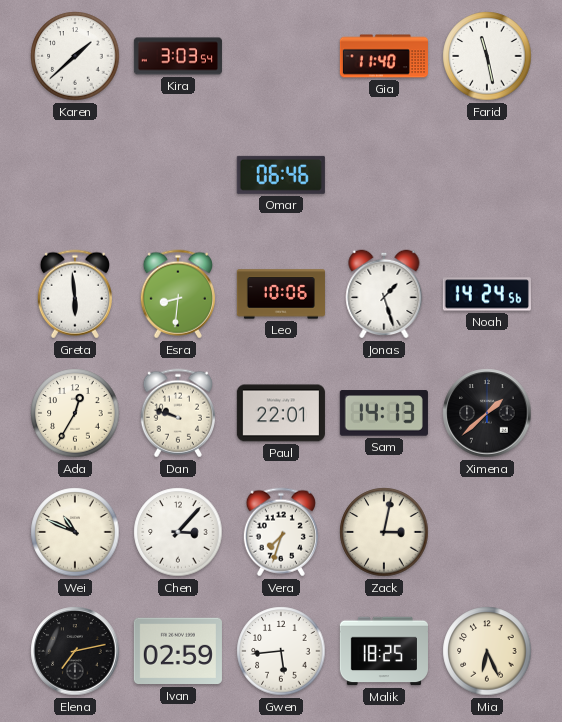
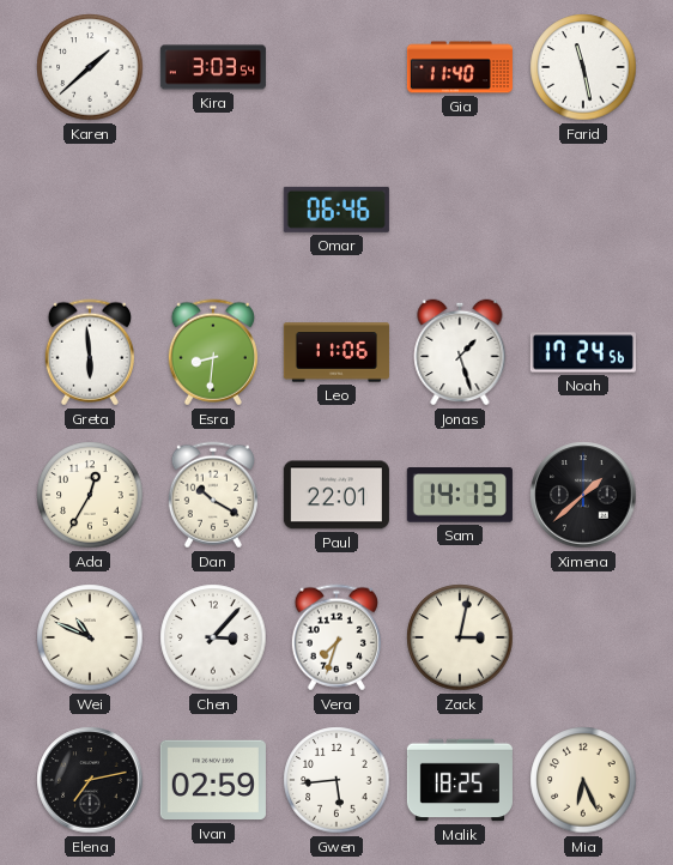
Leo: 10:06 -> 11:06 (336, 352)
Noah: 14:24 -> 17:24 (583, 352)
Dan: 9:48 -> 10:20 (213, 495)
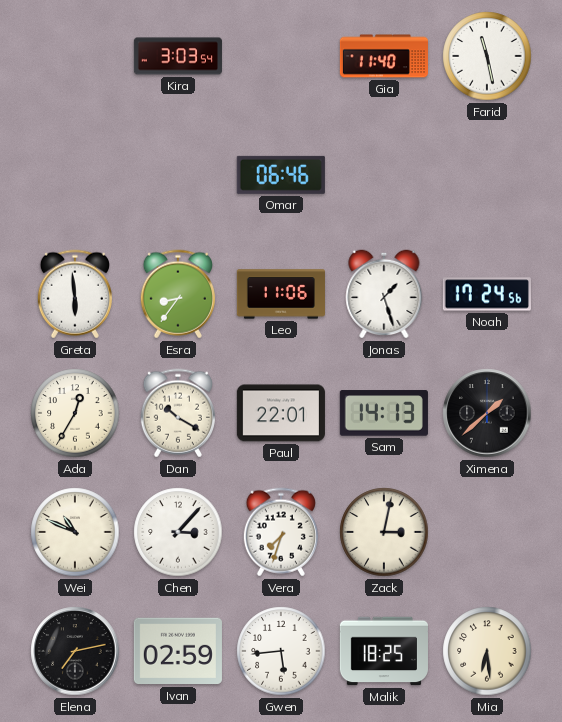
Karen: 1:38 -> none (90, 67)
Esra: 8:31 -> 8:36 (178, 294)
Mia: 6:26 -> 6:29 (487, 651)
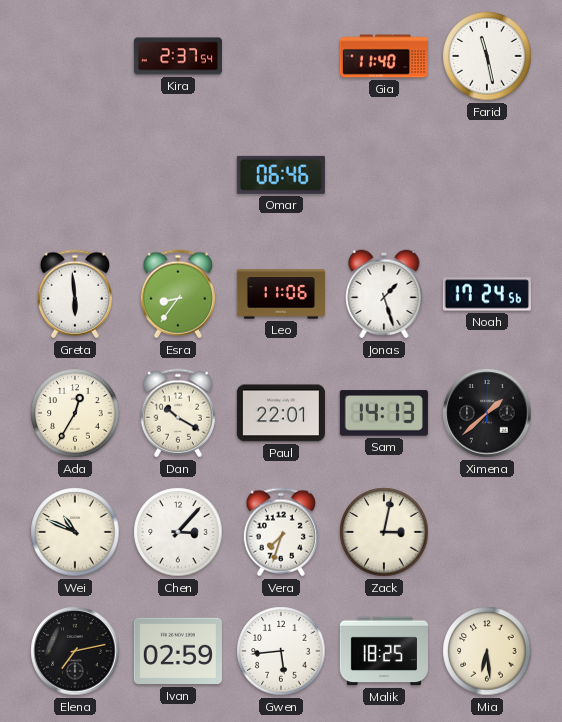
Kira: 3:03 -> 2:37 (177, 56)
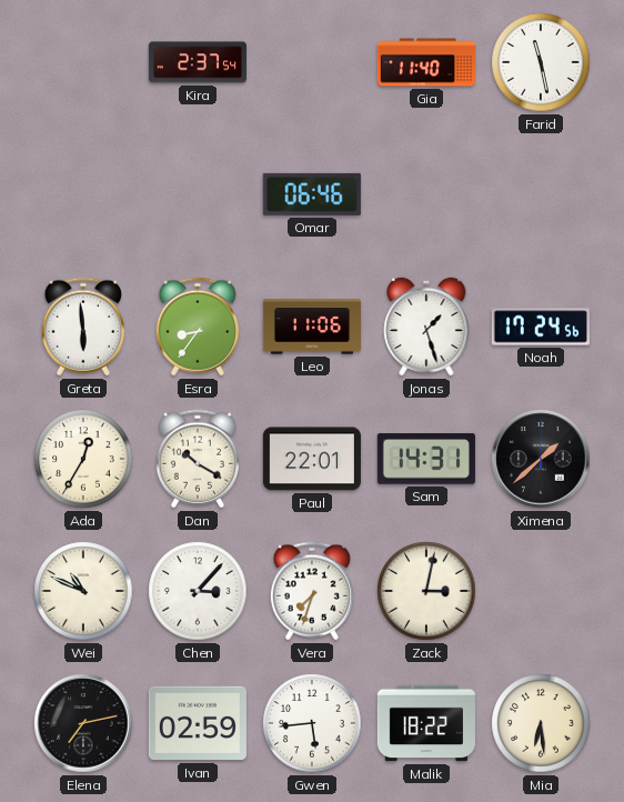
Sam: 14:13 -> 14:31 (426, 459)
Malik: 18:25 -> 18:22 (426, 723)
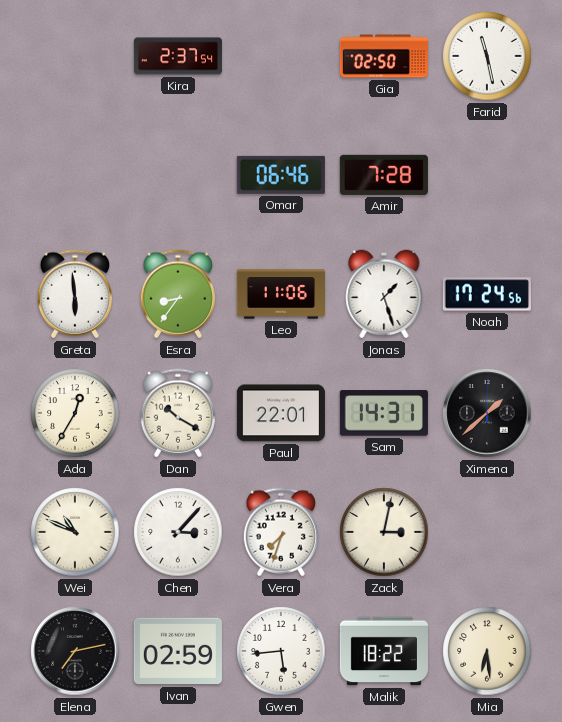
Gia: 11:40 -> 02:50 (384, 56)
Amir: none -> 7:28 (384, 175)
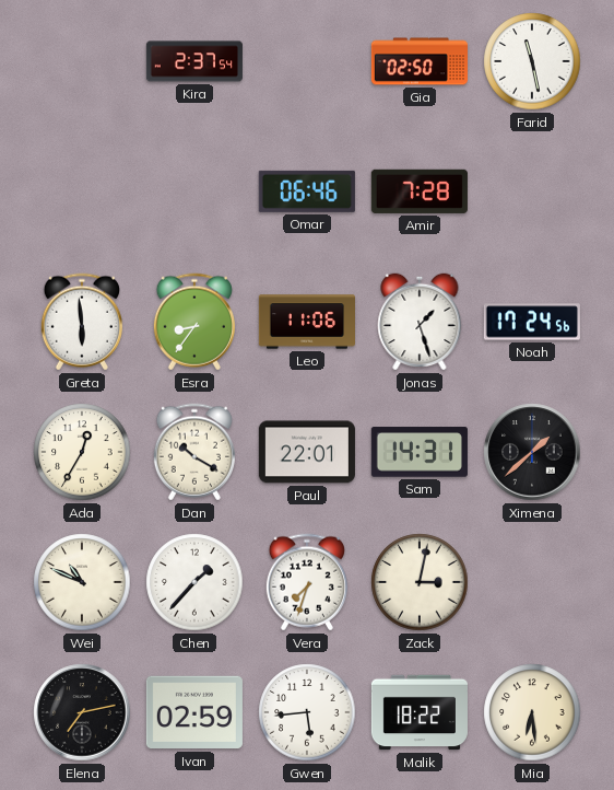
Chen: 3:07 -> 1:37 (194, 582)
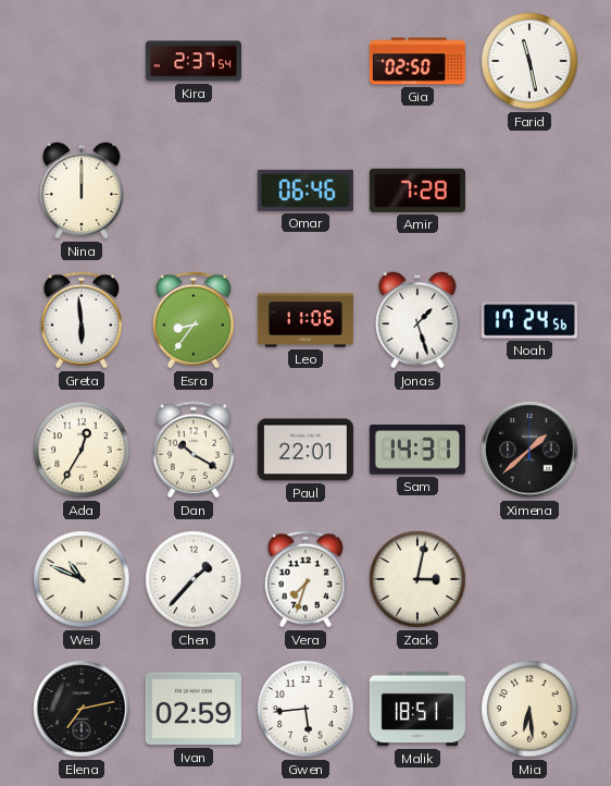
Nina: none -> 12:00 (82, 191)
Malik: 18:22 -> 18:51 (417, 709)
